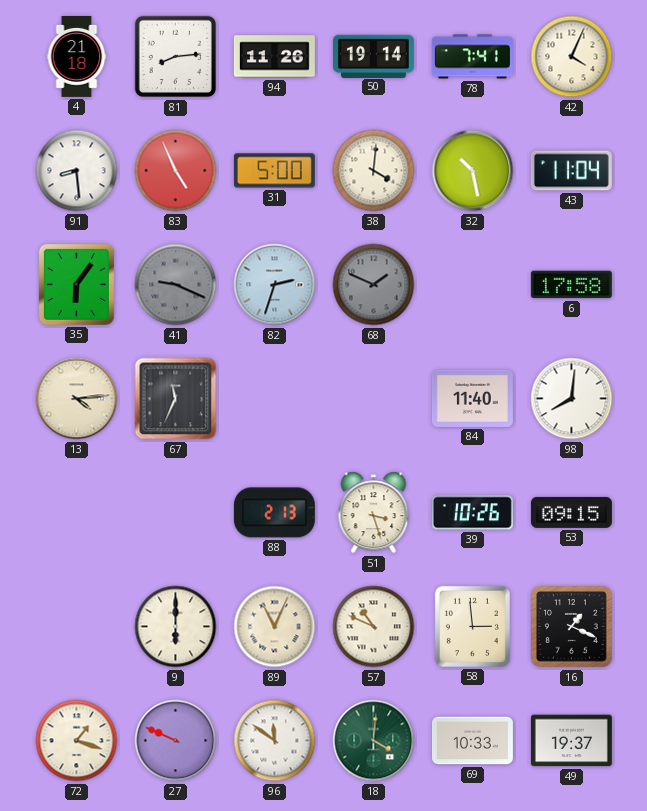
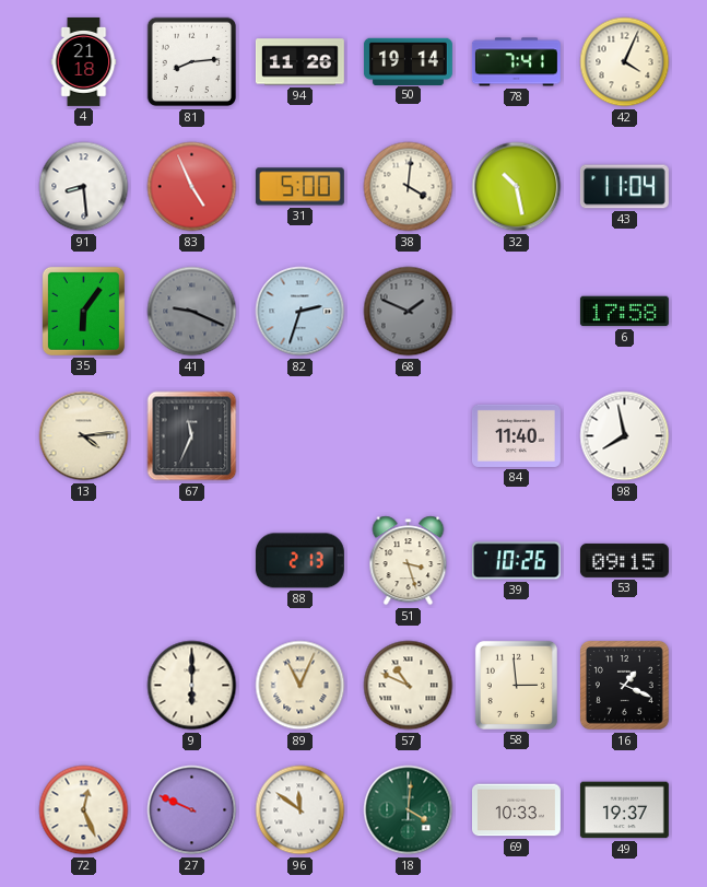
98: 8:01 -> 7:58 (625, 436)
72: 1:18 -> 12:26 (84, 810)
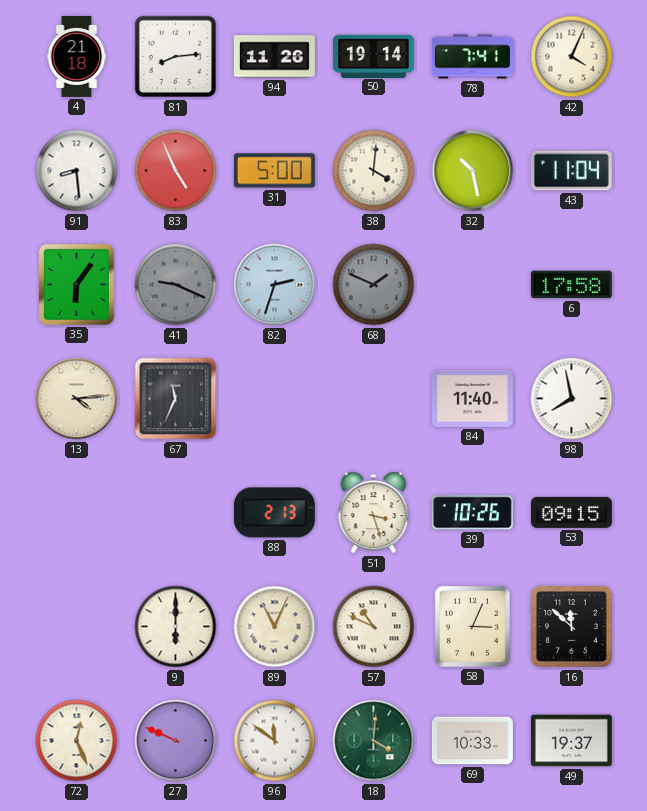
58: 2:59 -> 3:04 (472, 626)
16: 1:19 -> 11:52 (572, 627)
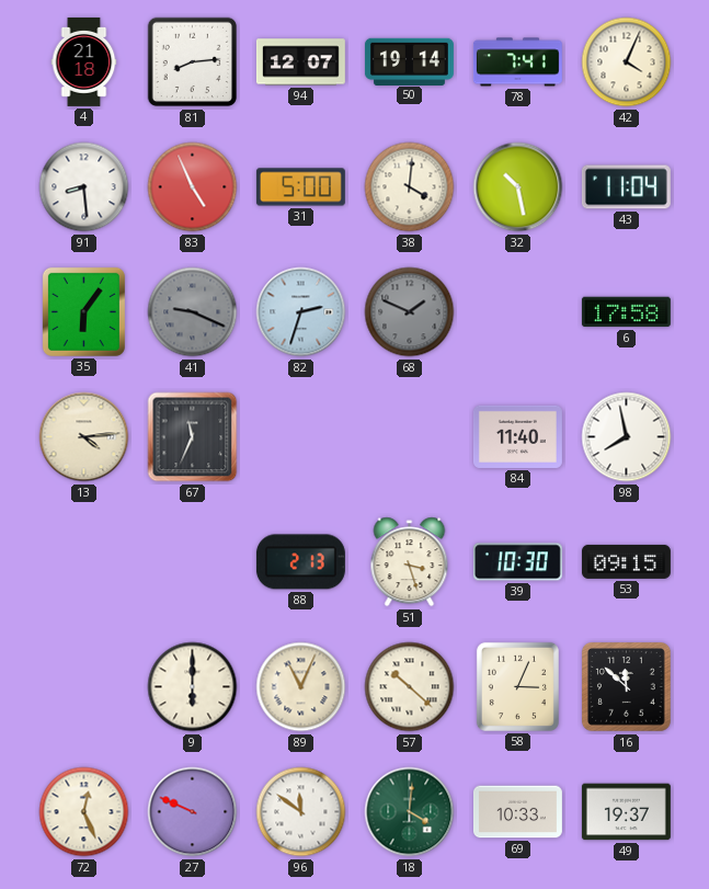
94: 11:26 -> 12:07 (300, 62)
39: 10:26 -> 10:30 (517, 562)
57: 10:49 -> 10:22 (410, 687)
